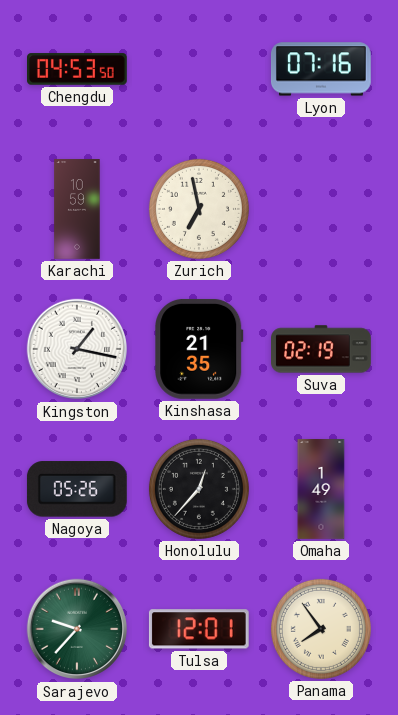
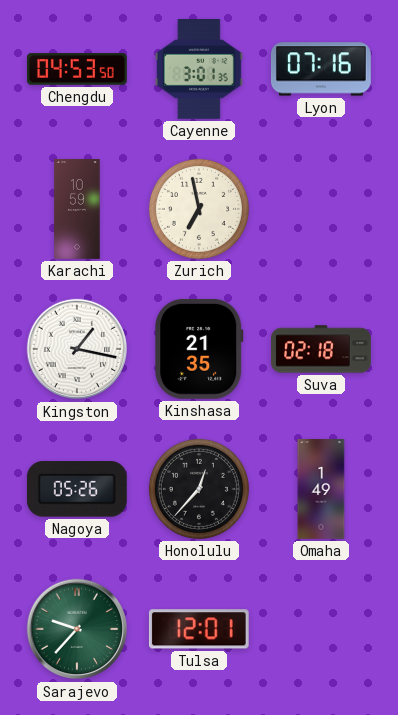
Cayenne: none -> 3:01 (199, 70)
Suva: 02:19 -> 02:18 (322, 349)
Panama: 7:54 -> none (321, 629)
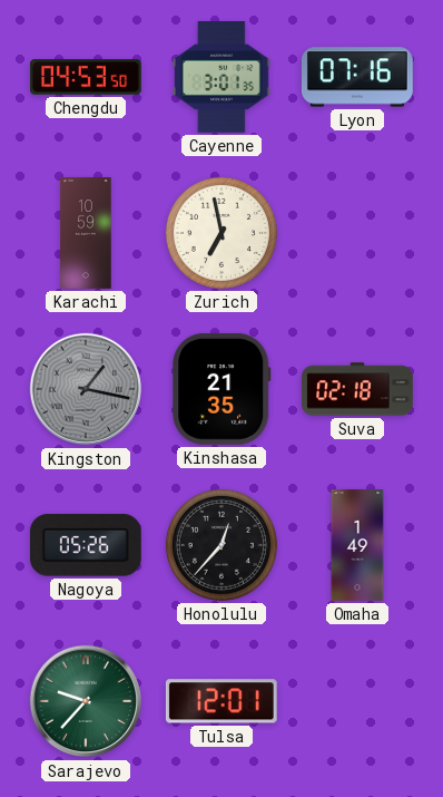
Kingston dial: white -> grey (86, 389)
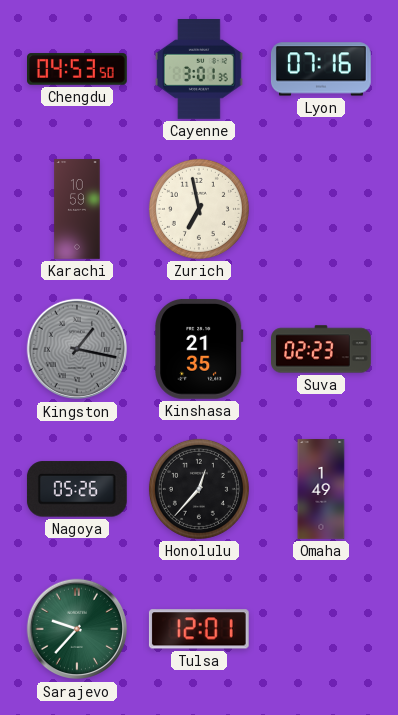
Suva: 02:18 -> 02:23 (322, 349)
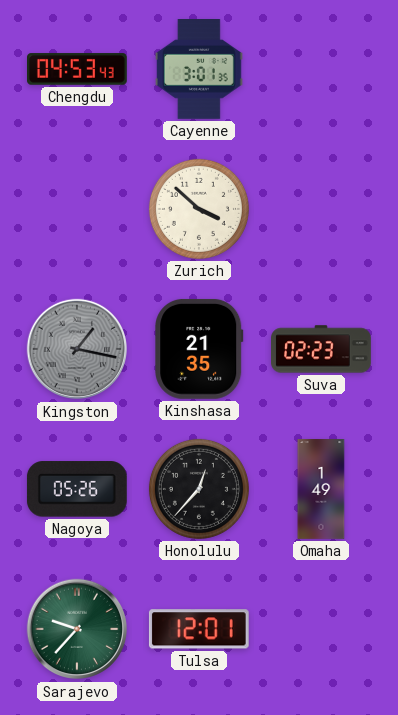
Chengdu: 04:53:50 -> 04:53:43 (78, 69)
Lyon: 07:16 -> none (321, 69)
Karachi: 10:59 -> none (77, 209)
Zurich: 6:58 -> 3:52 (199, 209)
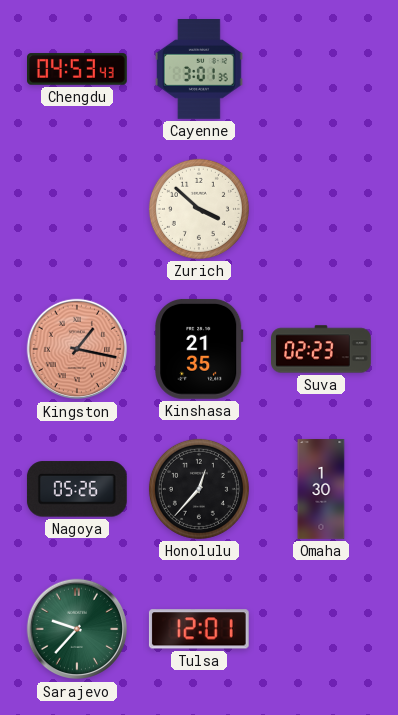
Kingston dial: grey -> salmon (77, 349)
Omaha: 1:49 -> 1:30 (321, 489)
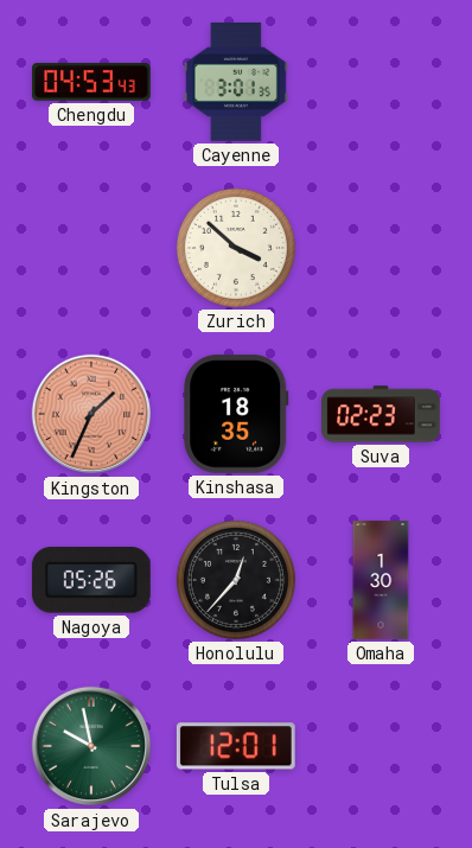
Kingston: 1:17 -> 1:34 (91, 414)
Kinshasa: 21:35 -> 18:35 (236, 414)
Sarajevo: 9:37 -> 9:58 (91, 746)
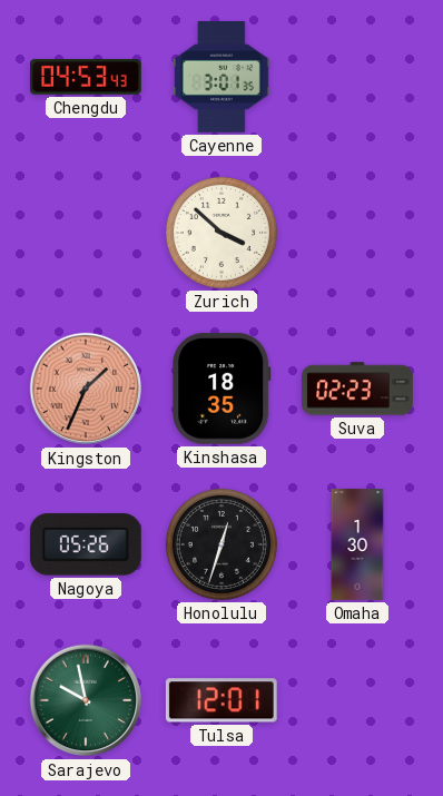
Honolulu: 12:37 -> 12:33 (221, 544)
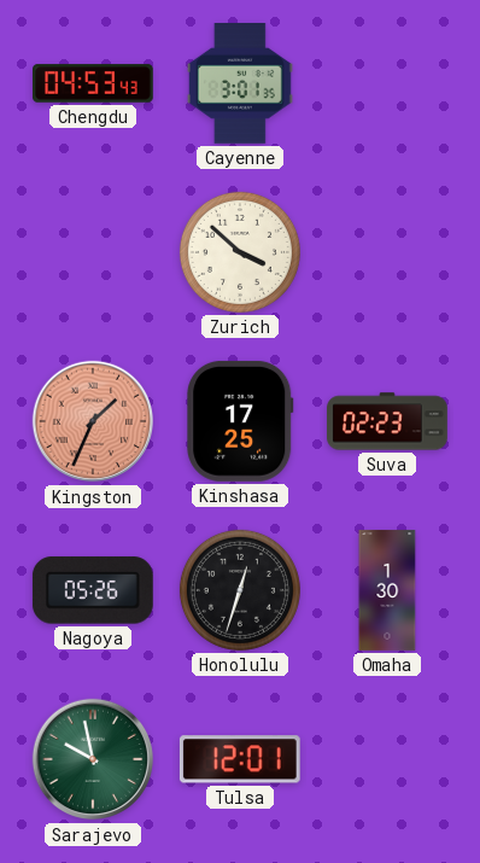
Kinshasa: 18:35 -> 17:25 (240, 421)
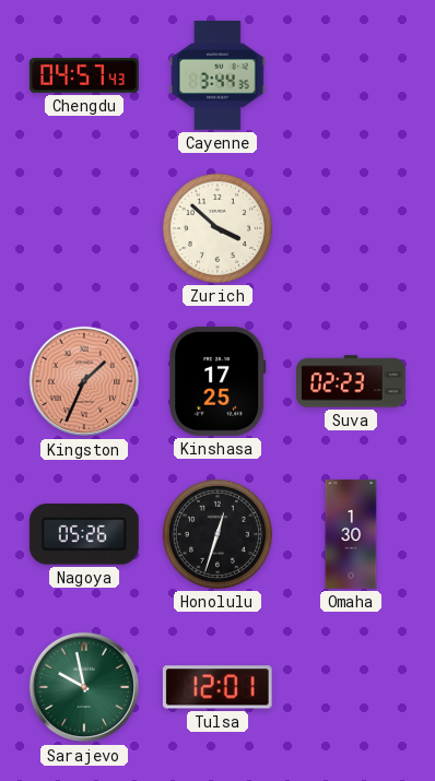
Chengdu: 04:53 -> 04:57 (85, 75)
Cayenne: 3:01 -> 3:44 (217, 76)
